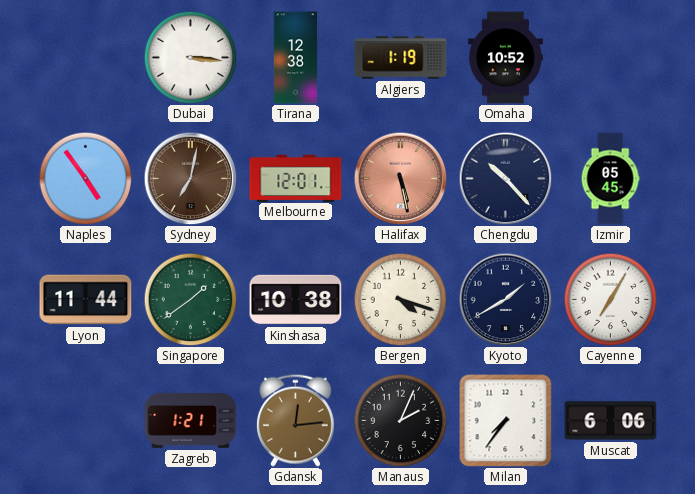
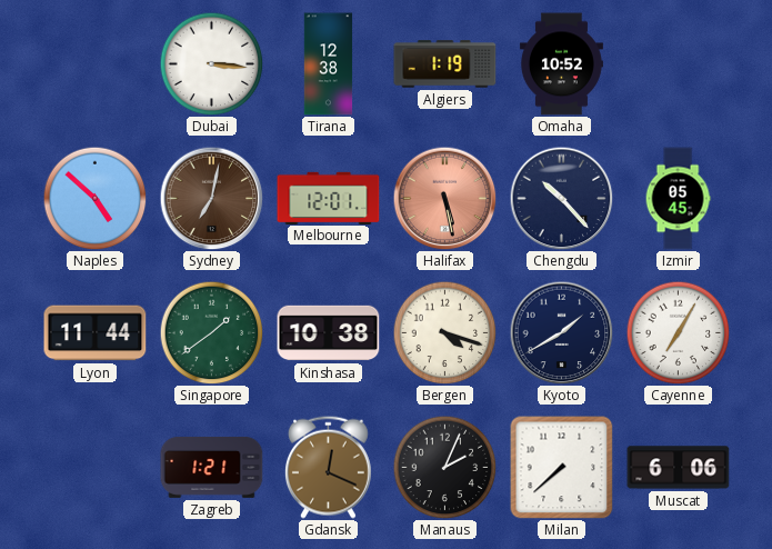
Naples: 4:54 -> 4:52 (94, 198)
Gdansk: 12:14 -> 12:19 (328, 467)
Milan: 7:36 -> 7:38 (562, 468)
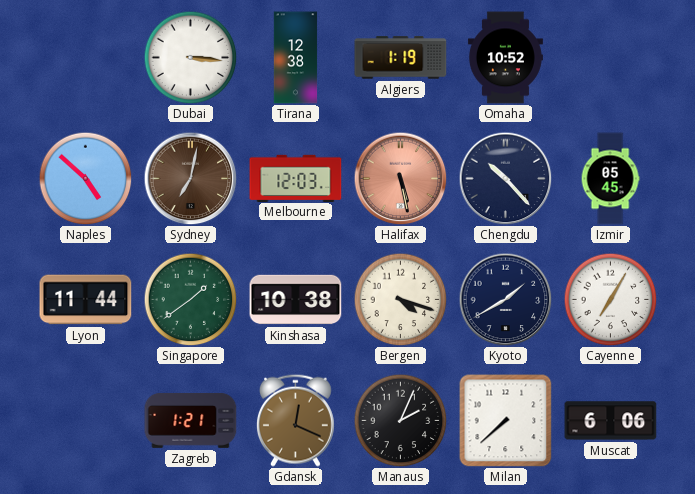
Melbourne: 12:01 -> 12:03 (296, 178)
